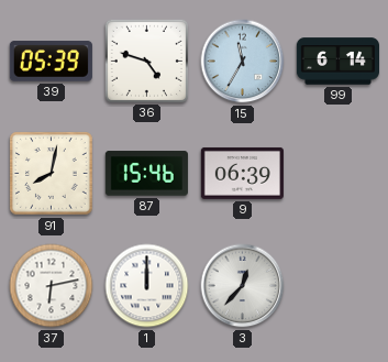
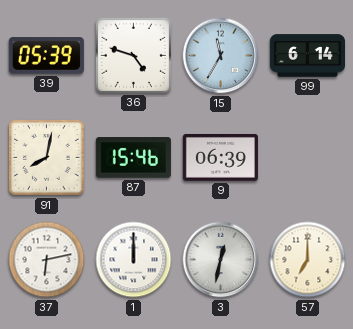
3: 12:37 -> 12:32 (221, 260)
57: none -> 7:00 (308, 260)
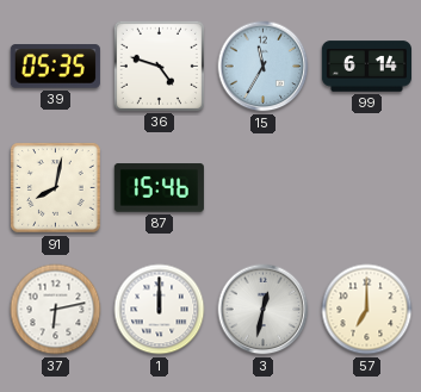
39: 05:39 -> 05:35 (55, 67)
9: 06:39 -> none (220, 157)
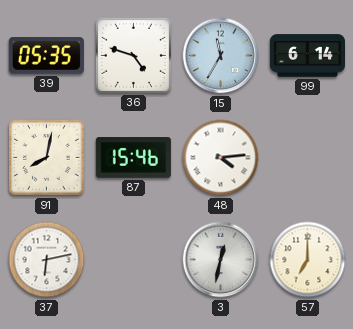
48: none -> 4:14 (221, 158)
1: 12:00 -> none (160, 310)
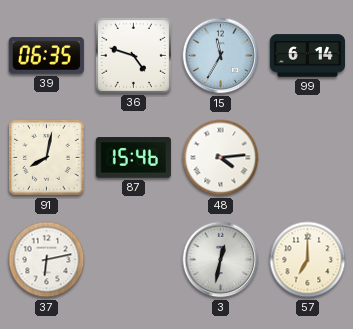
39: 05:35 -> 06:35 (46, 56)
